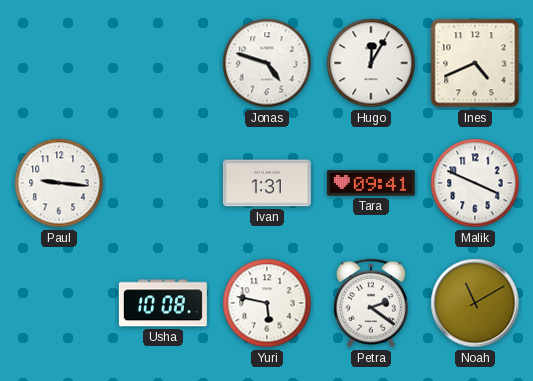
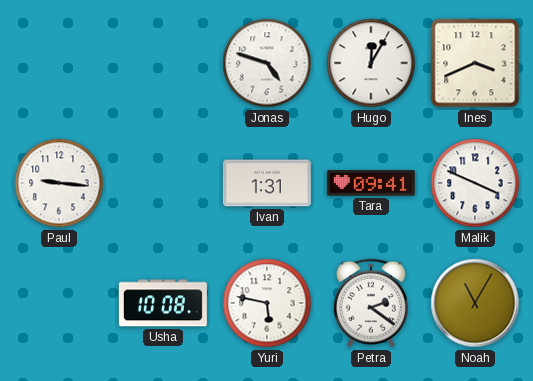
Ines: 4:41 -> 3:41 (475, 63)
Noah: 11:10 -> 11:05 (475, 303)
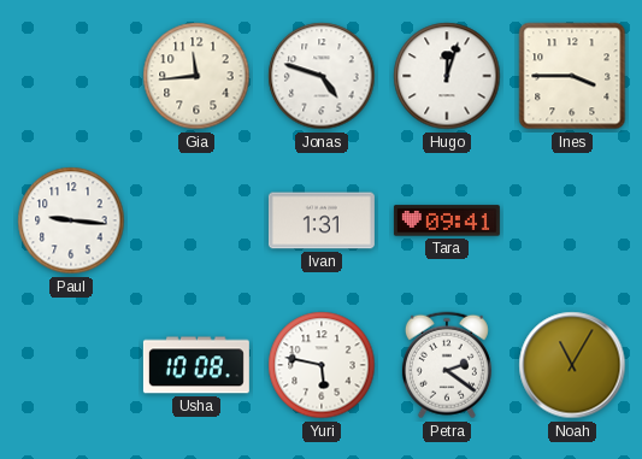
Gia: none -> 11:44 (196, 76)
Hugo: 12:05 -> 12:03 (447, 76)
Ines: 3:41 -> 3:45 (572, 76)
Malik: 3:49 -> none (475, 183)
